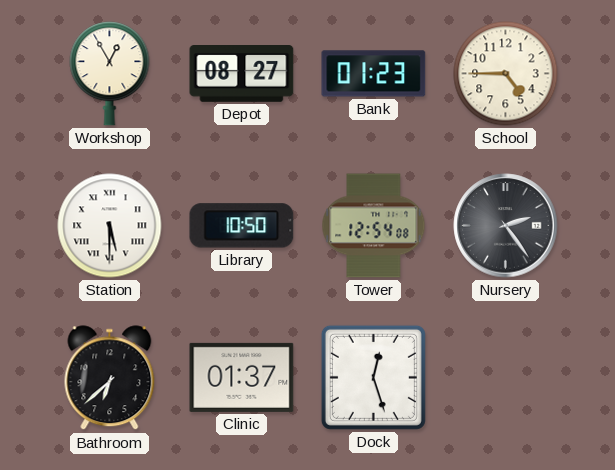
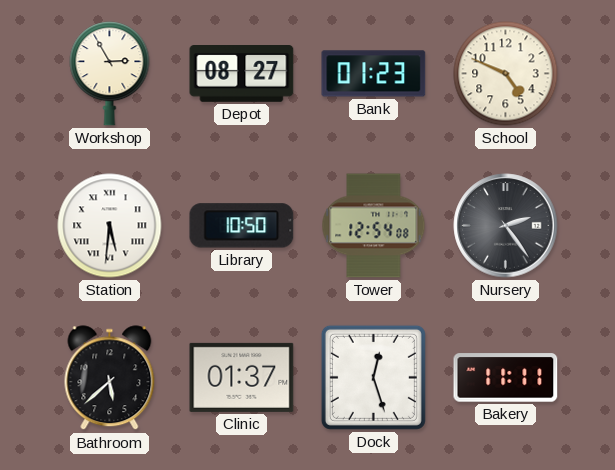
Workshop: 12:55 -> 2:55 (110, 74)
School: 4:45 -> 4:49 (506, 74)
Station: 5:30 -> 5:31 (110, 226)
Bathroom: 6:38 -> 5:38 (110, 378)
Bakery: none -> 11:11 (506, 378)
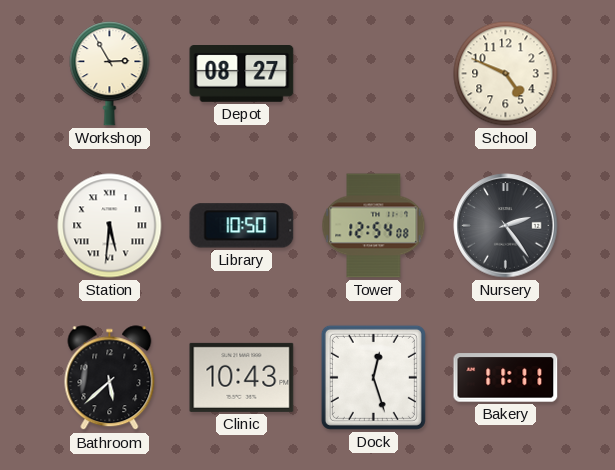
Bank: 01:23 -> none (374, 74)
Clinic: 01:37 -> 10:43 (242, 377)
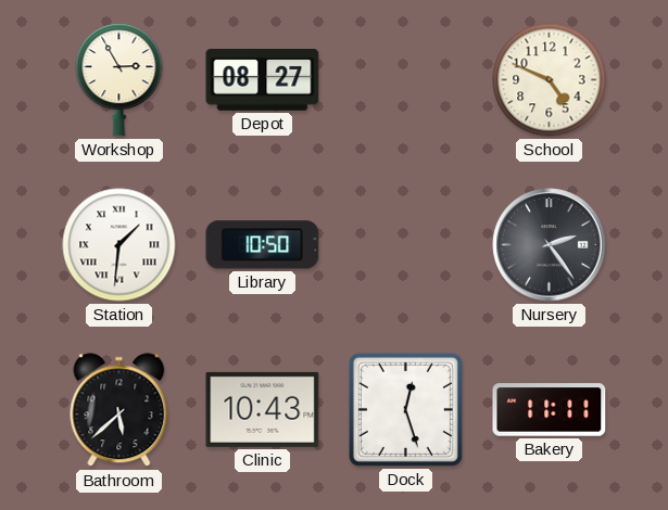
Station: 5:31 -> 1:31 (119, 245)
Tower: 12:54 -> none (374, 226)
